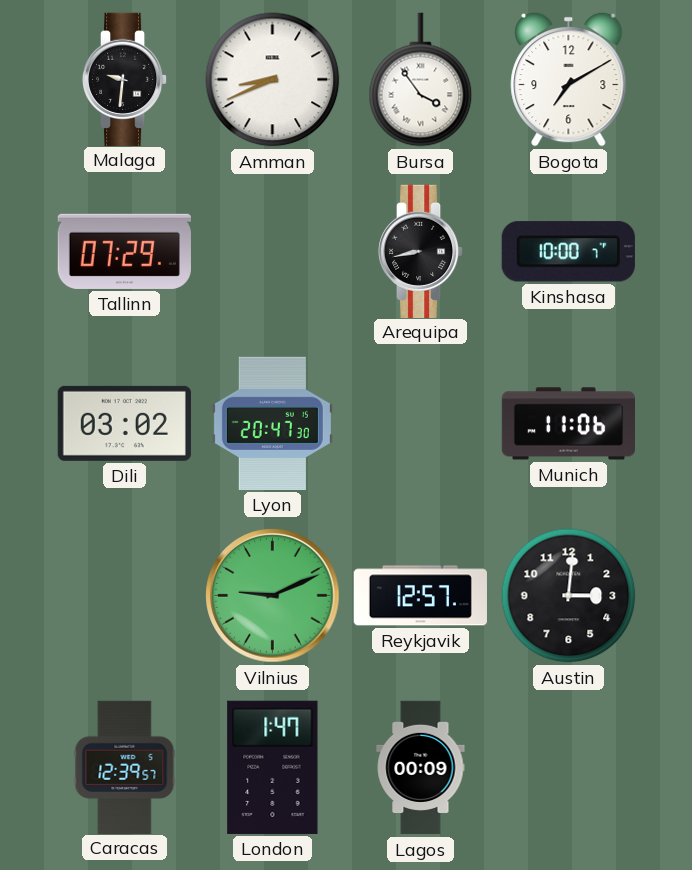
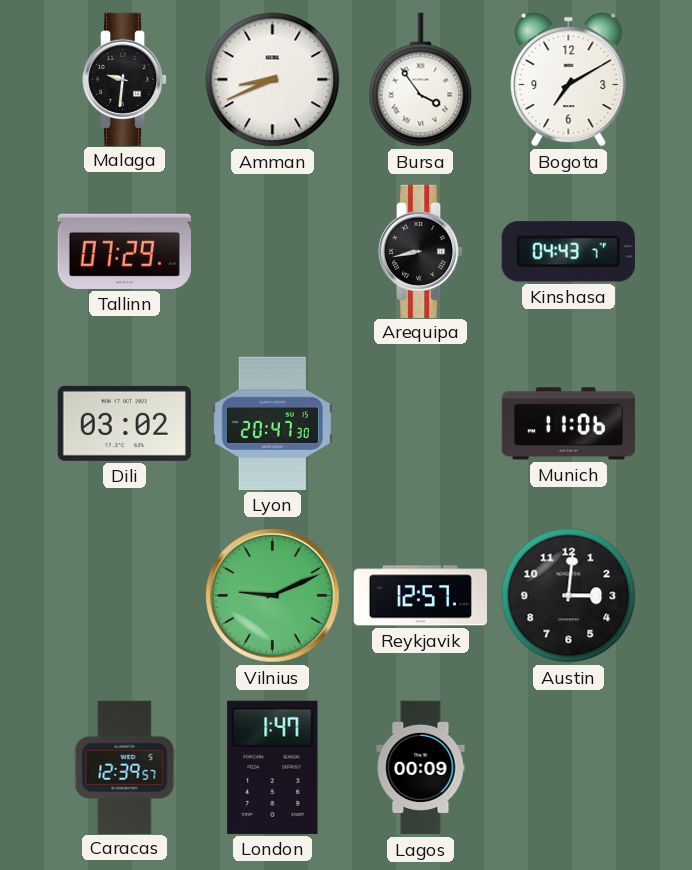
Kinshasa: 10:00 -> 04:43 (568, 252)
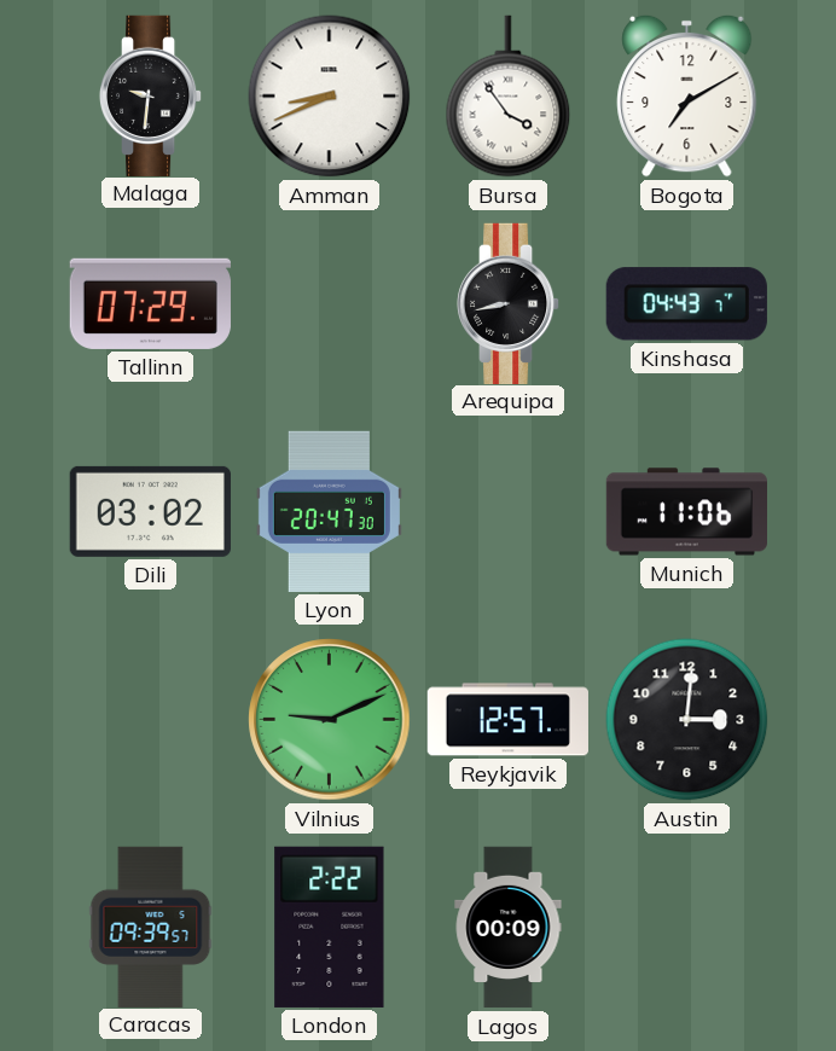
Caracas: 12:39 -> 09:39 (151, 927)
London: 1:47 -> 2:22 (330, 927)
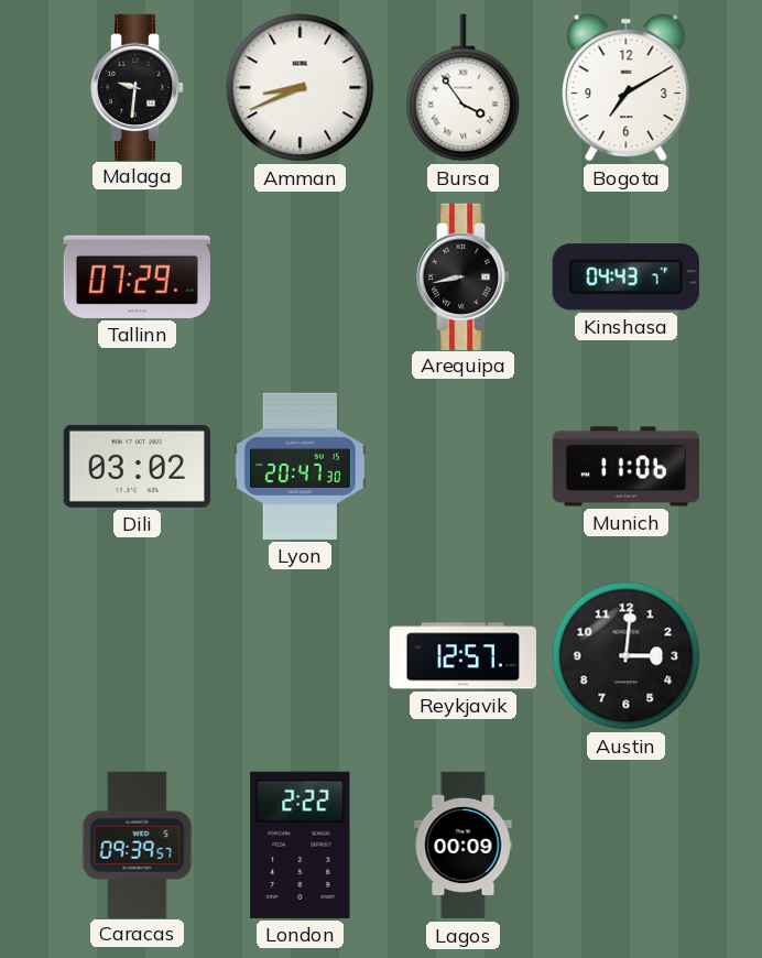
Vilnius: 9:11 -> none (330, 720)
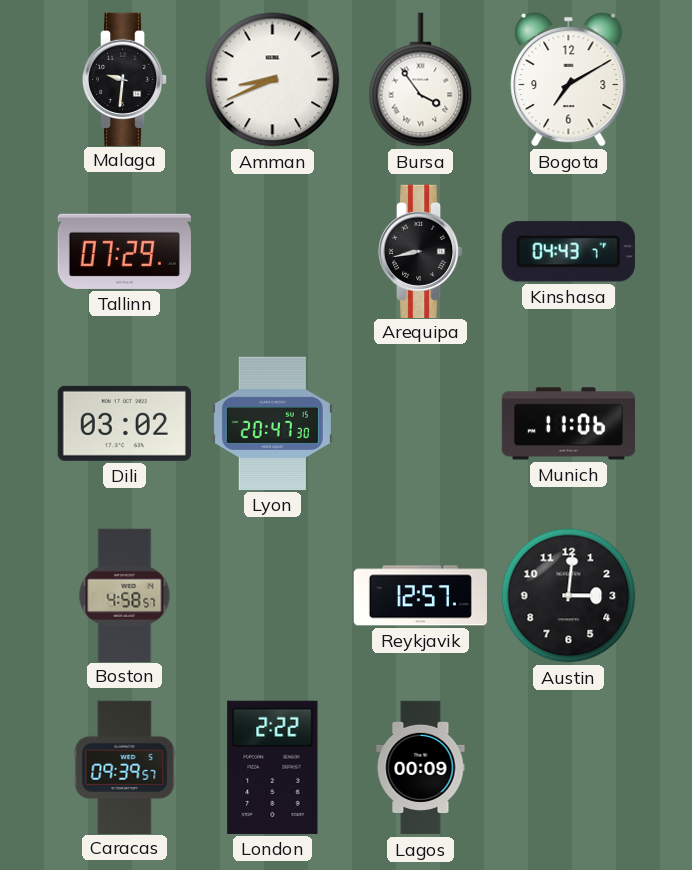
Boston: none -> 4:58 (125, 595)
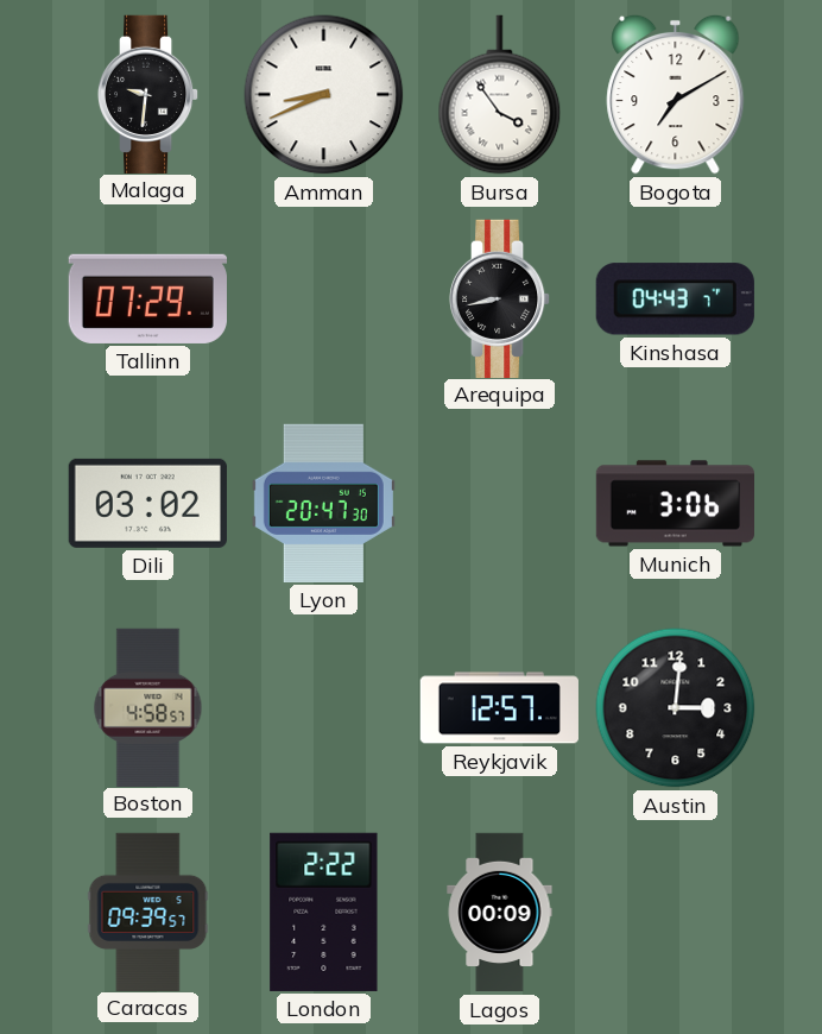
Munich: 11:06 -> 3:06 (675, 504)
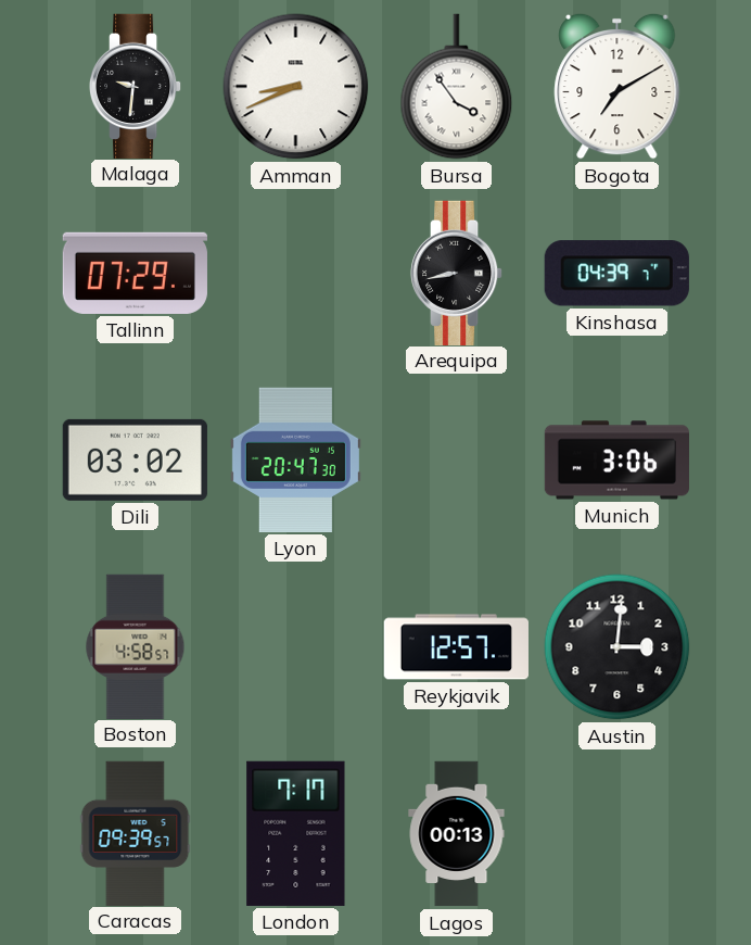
Kinshasa: 04:43 -> 04:39 (616, 274)
London: 2:22 -> 7:17 (296, 833)
Lagos: 00:09 -> 00:13 (457, 834)
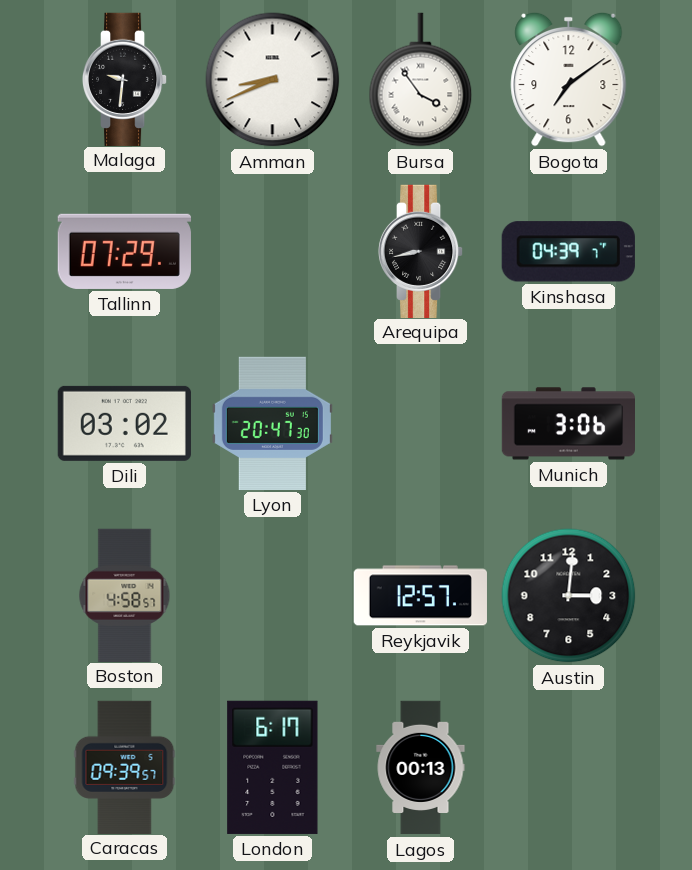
Bogota: 7:10 -> 7:09 (569, 79)
London: 7:17 -> 6:17 (273, 767)
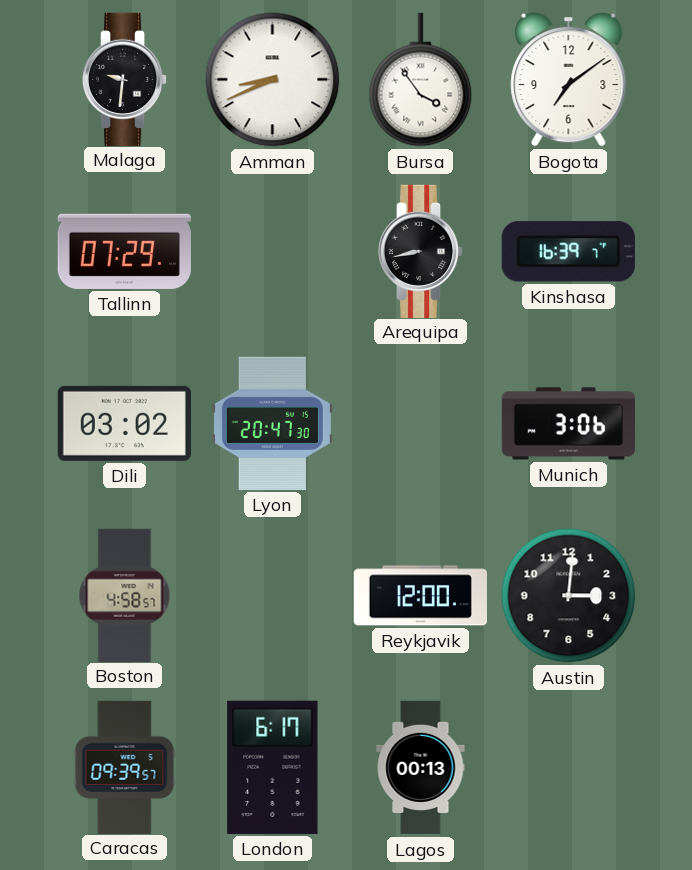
Kinshasa: 04:39 -> 16:39 (568, 252)
Reykjavik: 12:57 -> 12:00 (420, 596)
